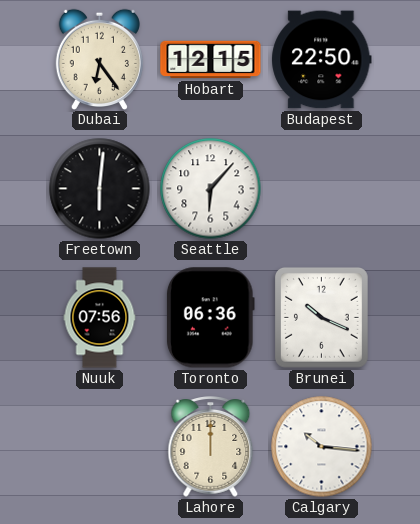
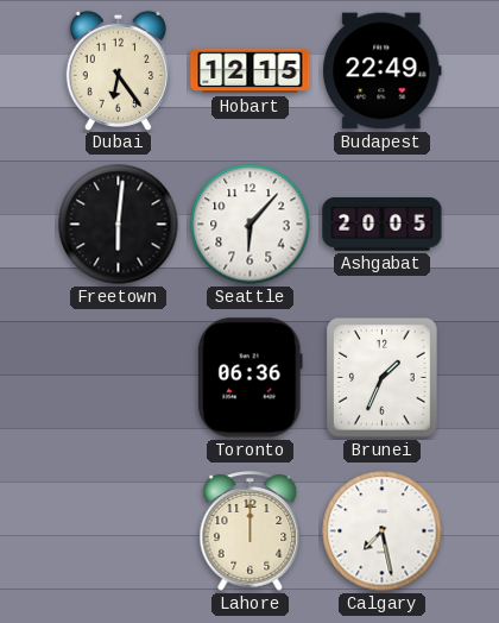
Budapest: 22:50 -> 22:49 (383, 71)
Ashgabat: none -> 20:05 (383, 225)
Nuuk: 07:56 -> none (100, 318)
Brunei: 10:19 -> 1:34 (381, 377)
Calgary: 10:16 -> 7:28 (383, 531)
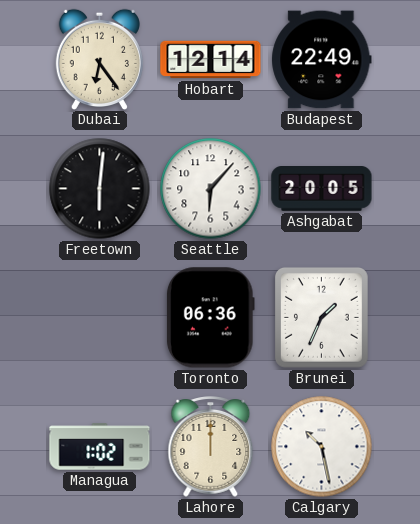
Hobart: 12:15 -> 12:14 (211, 60)
Managua: none -> 1:02 (100, 447)
Calgary: 7:28 -> 10:28 (322, 447)
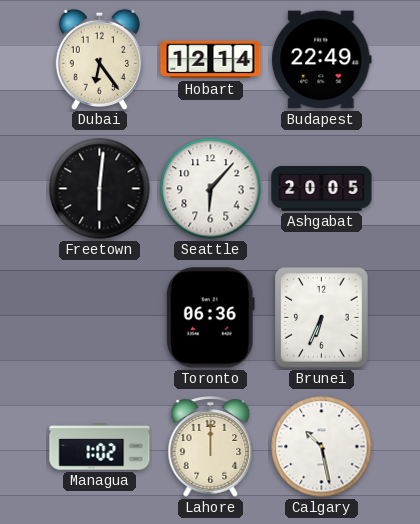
Brunei: 1:34 -> 6:34 (321, 317)
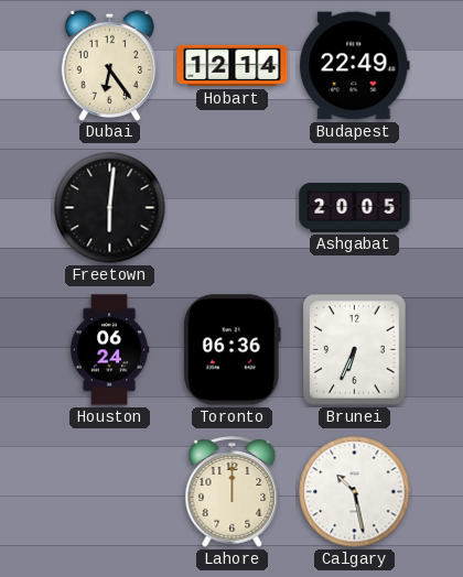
Seattle: 6:07 -> none (211, 189)
Houston: none -> 06:24 (109, 350)
Managua: 1:02 -> none (100, 447)
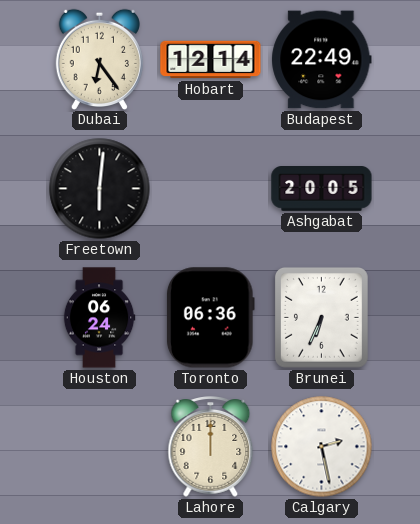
Calgary: 10:28 -> 2:28 (322, 447)
